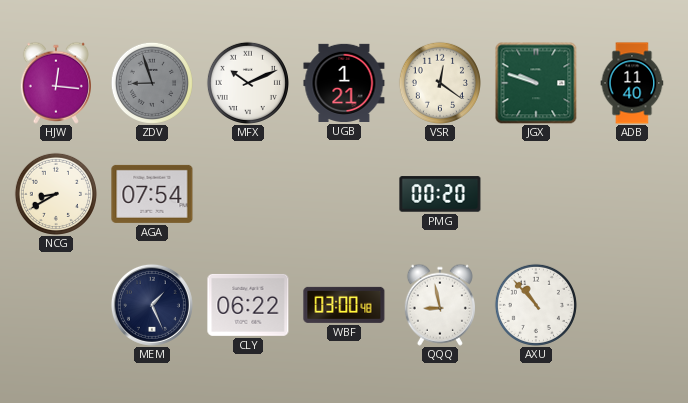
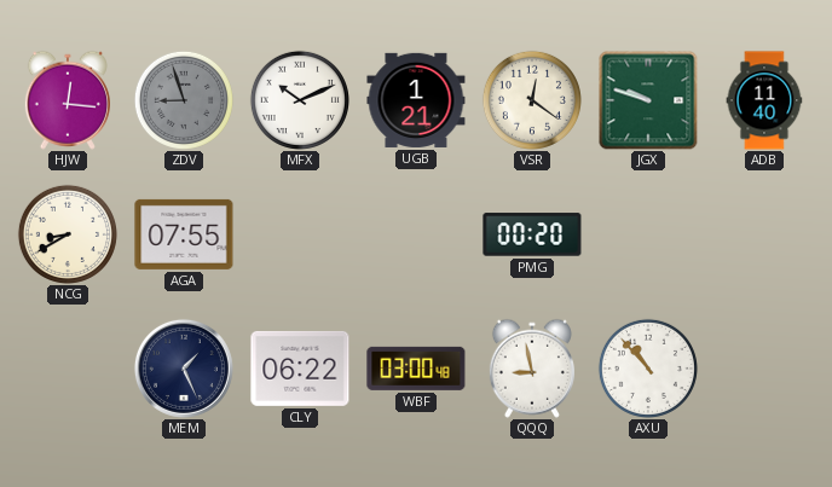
AGA: 07:54 -> 07:55 (184, 234)
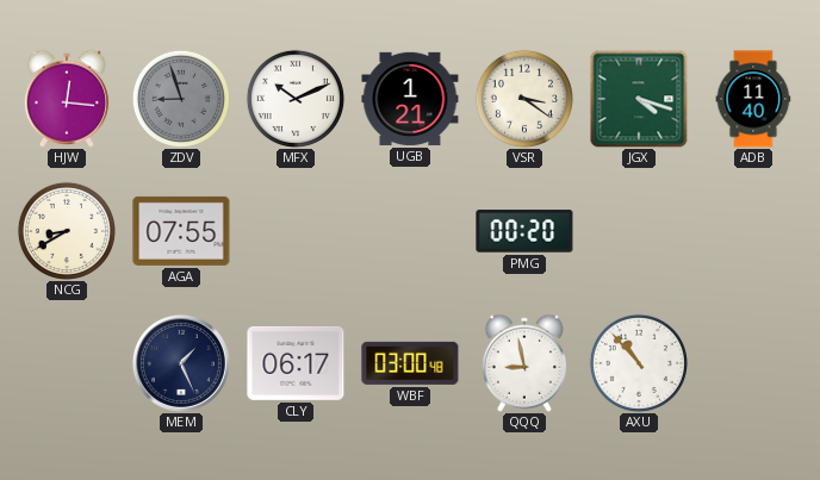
VSR: 12:21 -> 3:21 (524, 99)
JGX: 9:48 -> 4:18 (639, 99)
CLY: 06:22 -> 06:17 (296, 363)
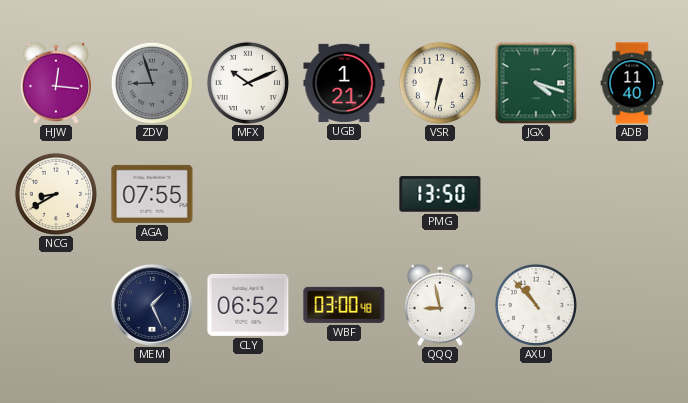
VSR: 3:21 -> 6:32 (440, 83)
PMG: 00:20 -> 13:50 (440, 194)
CLY: 06:17 -> 06:52 (248, 305)
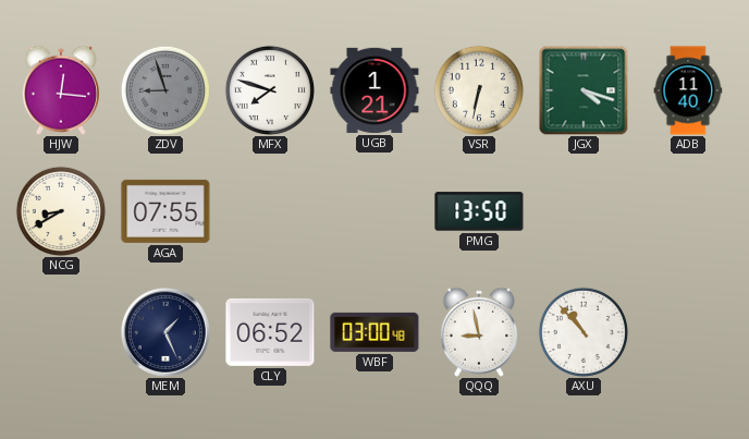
MFX: 10:11 -> 7:48 (270, 90)
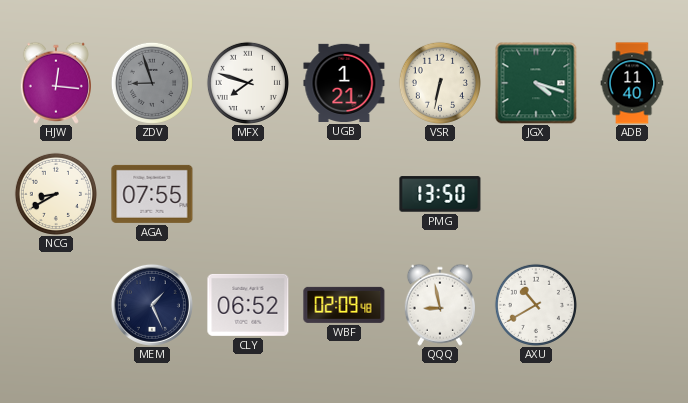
WBF: 03:00 -> 02:09 (344, 305)
AXU: 10:53 -> 10:40 (536, 305)
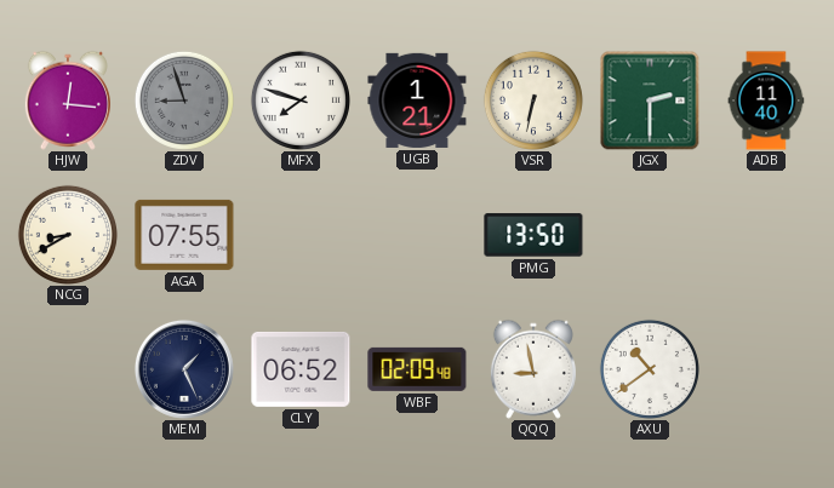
JGX: 4:18 -> 2:30 (650, 101)
AXU: 10:40 -> 10:39 (650, 369)
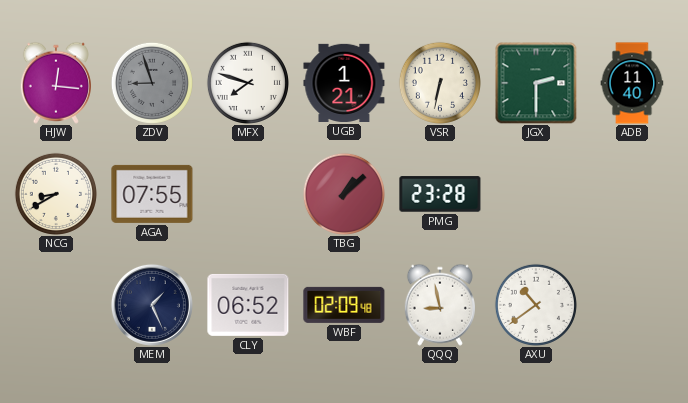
TBG: none -> 1:08 (344, 194)
PMG: 13:50 -> 23:28 (440, 194)
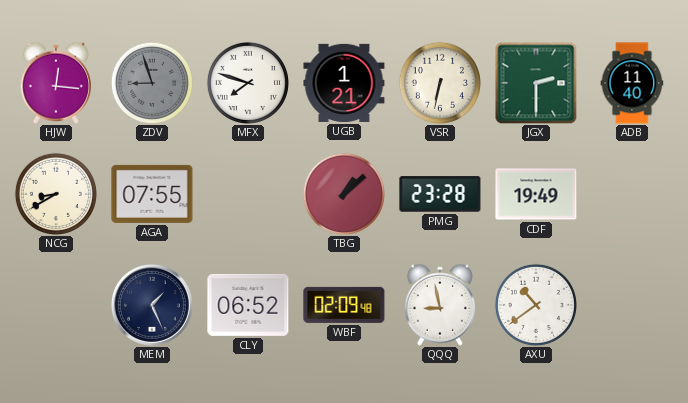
CDF: none -> 19:49 (536, 194)
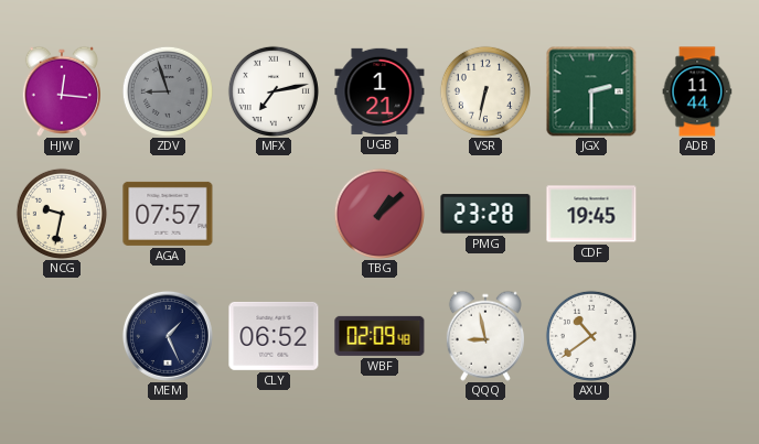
MFX: 7:48 -> 7:13 (274, 91)
ADB: 11:40 -> 11:44 (697, 91)
NCG: 8:40 -> 9:32 (62, 214)
AGA: 07:55 -> 07:57 (168, 214)
CDF: 19:49 -> 19:45 (591, 214)
